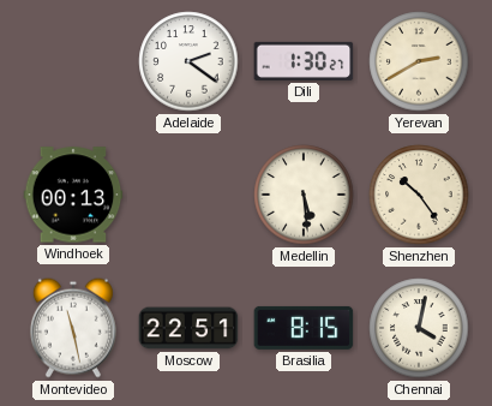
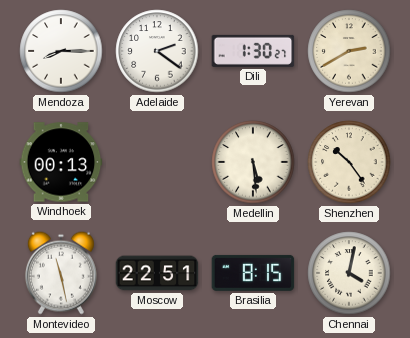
Mendoza: none -> 8:15 (61, 51)
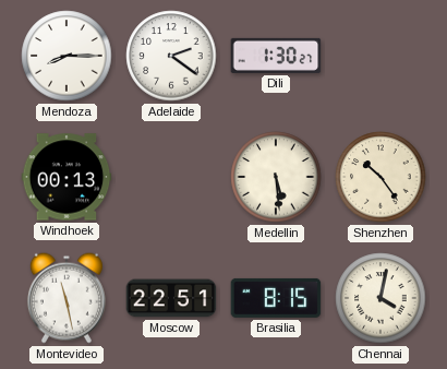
Yerevan: 2:40 -> none (349, 51)
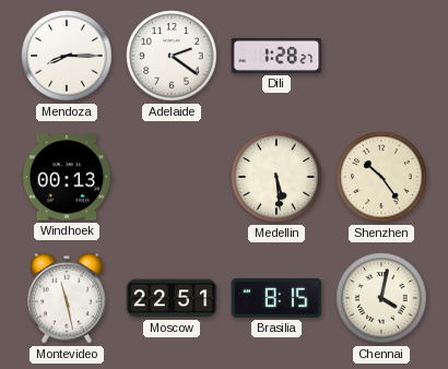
Dili: 1:30 -> 1:28 (276, 56)
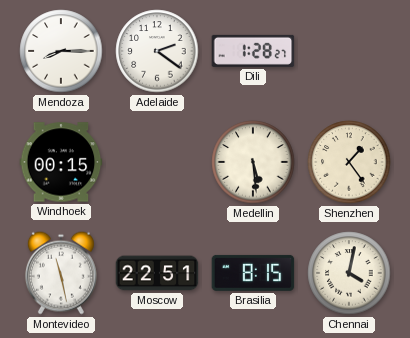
Windhoek: 00:13 -> 00:15 (61, 162)
Shenzhen: 10:24 -> 1:24 (349, 162)
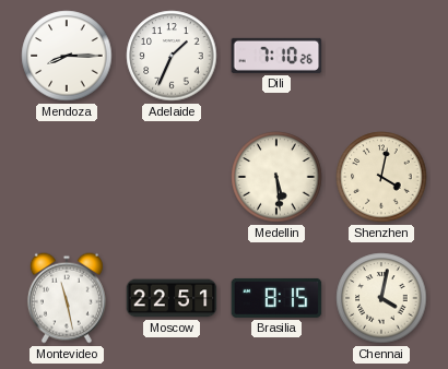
Adelaide: 2:21 -> 1:34 (172, 56)
Dili: 1:28 -> 7:10 (276, 56)
Windhoek: 00:15 -> none (61, 162)
Shenzhen: 1:24 -> 4:02 (381, 177)
